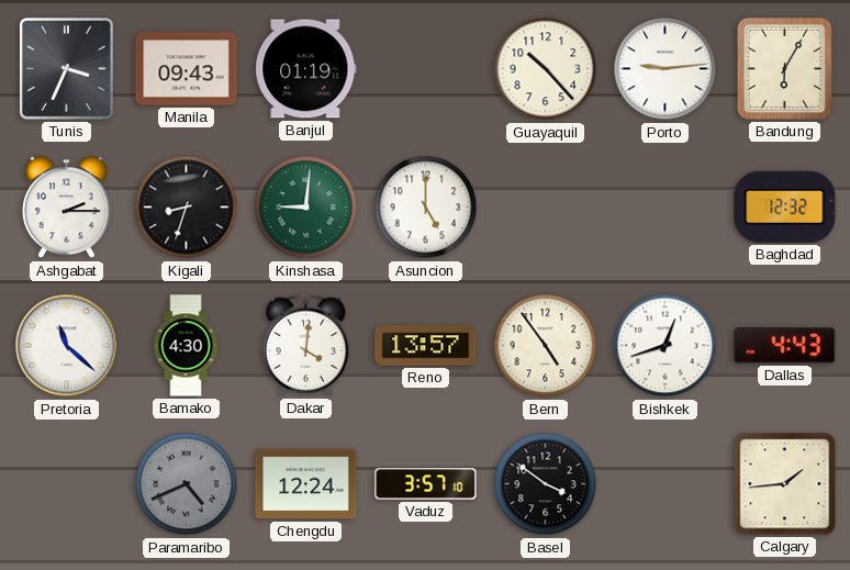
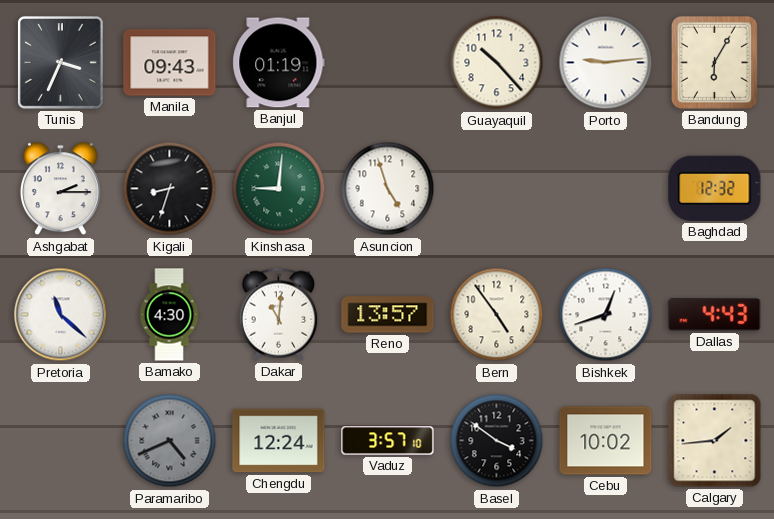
Asuncion: 5:00 -> 4:57 (388, 189)
Dakar: 4:01 -> 11:01 (279, 314)
Cebu: none -> 10:02 (606, 441)
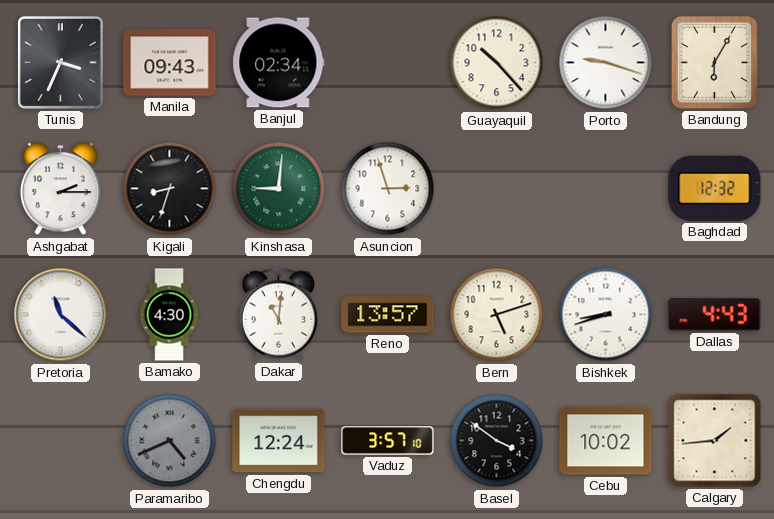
Banjul: 01:19 -> 02:34 (279, 63)
Porto: 9:14 -> 9:18 (606, 63)
Asuncion: 4:57 -> 2:57 (388, 189)
Bern: 4:54 -> 5:12 (497, 315)
Bishkek: 12:42 -> 8:42 (606, 315)
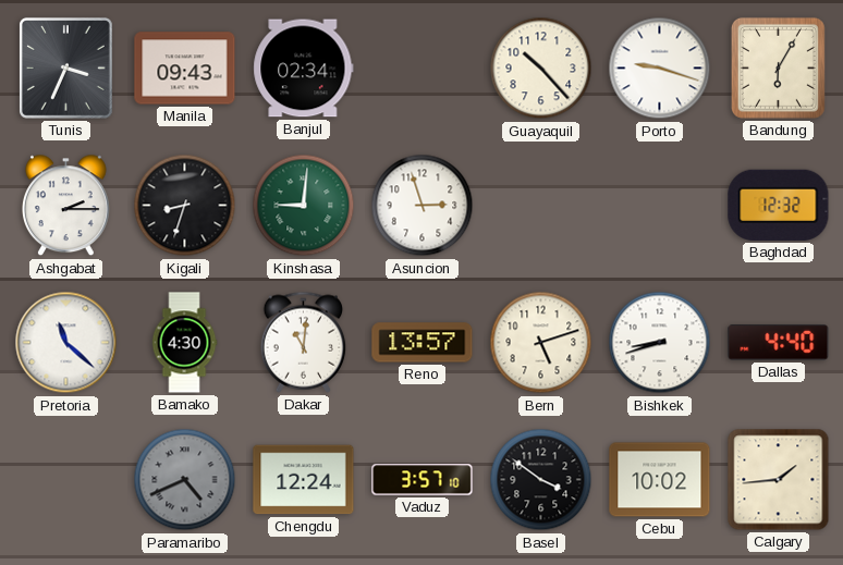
Dallas: 4:43 -> 4:40 (779, 343)
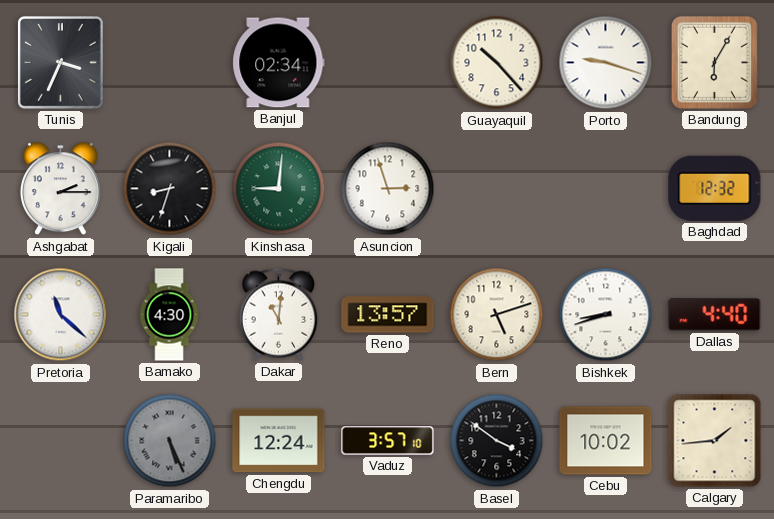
Manila: 09:43 -> none (185, 69)
Paramaribo: 4:41 -> 5:26 (170, 441)
